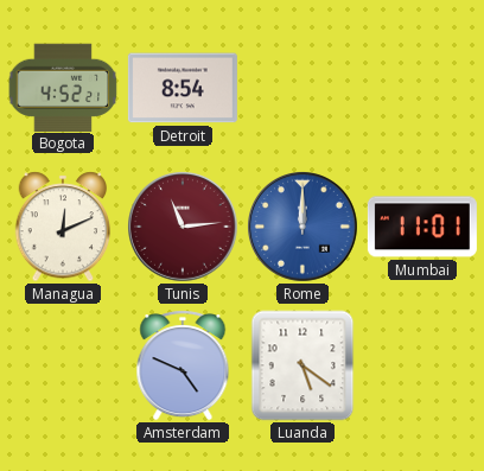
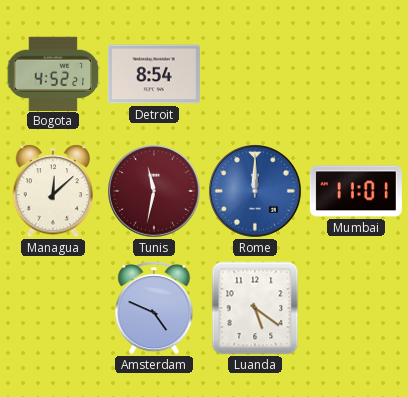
Managua: 12:11 -> 12:08 (53, 191)
Tunis: 11:14 -> 11:32 (155, 192)
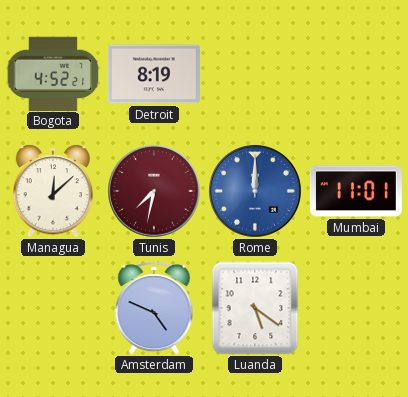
Detroit: 8:54 -> 8:19 (154, 74)
Tunis: 11:32 -> 7:32 (155, 192)
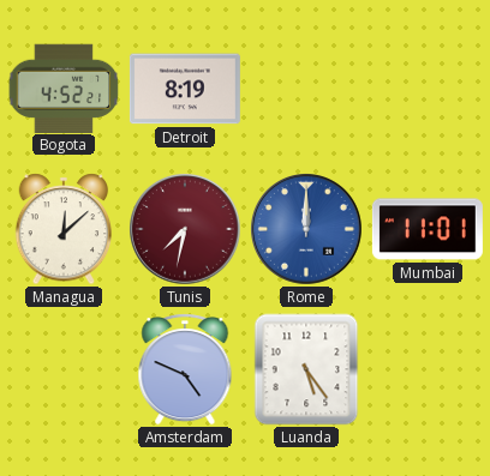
Luanda: 5:21 -> 5:24 (306, 369)
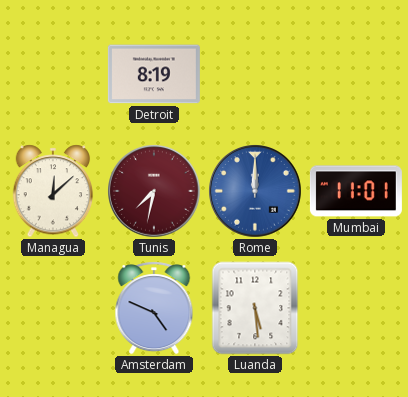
Bogota: 4:52 -> none (64, 88)
Luanda: 5:24 -> 5:29 (255, 308)
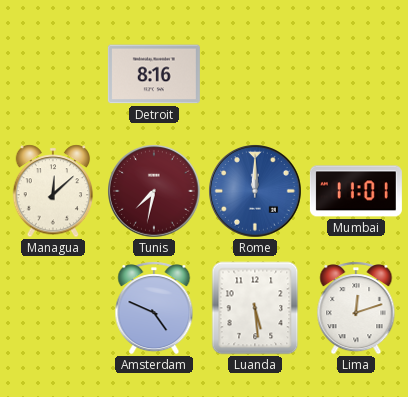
Detroit: 8:19 -> 8:16 (154, 74)
Lima: none -> 12:12 (356, 308)
